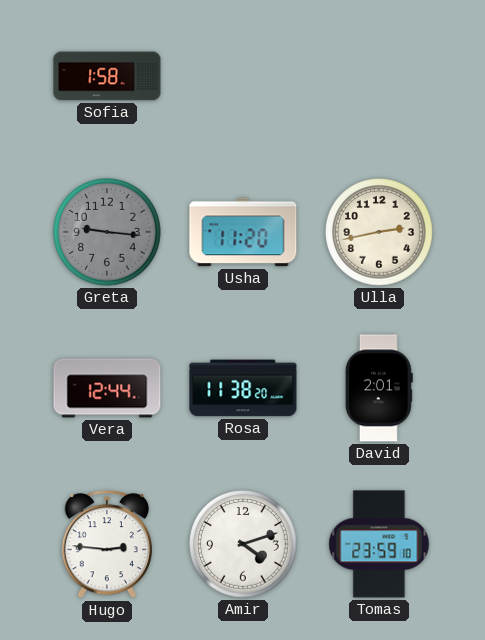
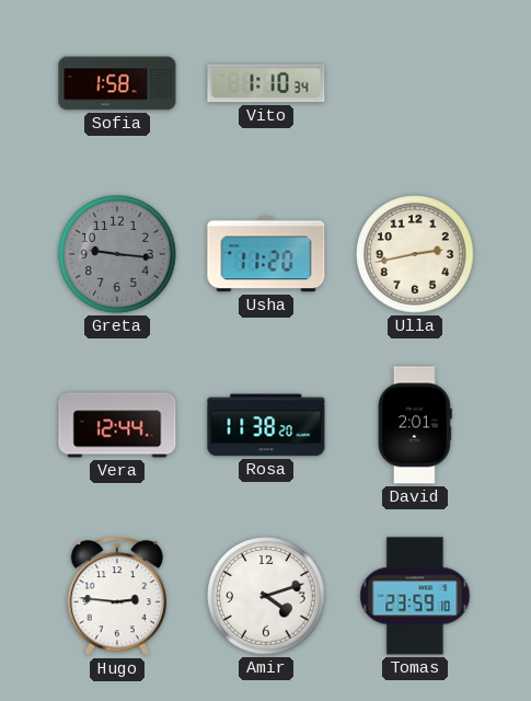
Vito: none -> 1:10 (266, 83)
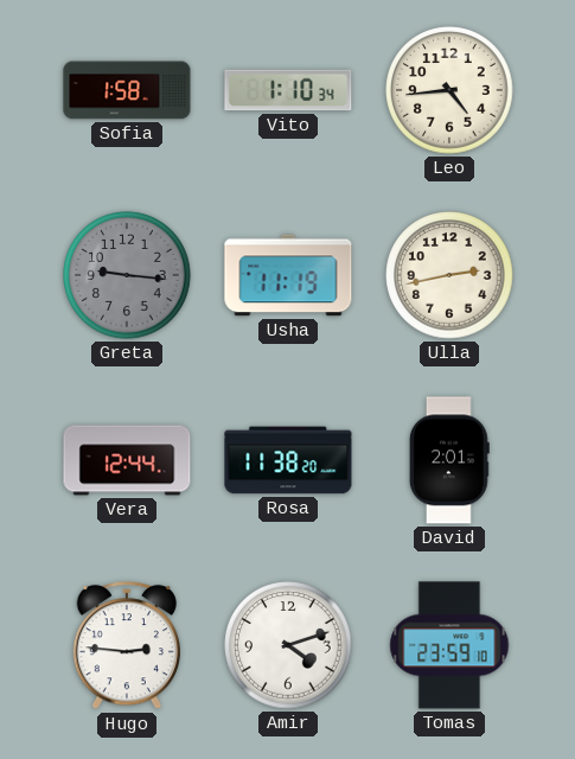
Leo: none -> 4:44 (449, 90)
Usha: 11:20 -> 11:19 (288, 275)
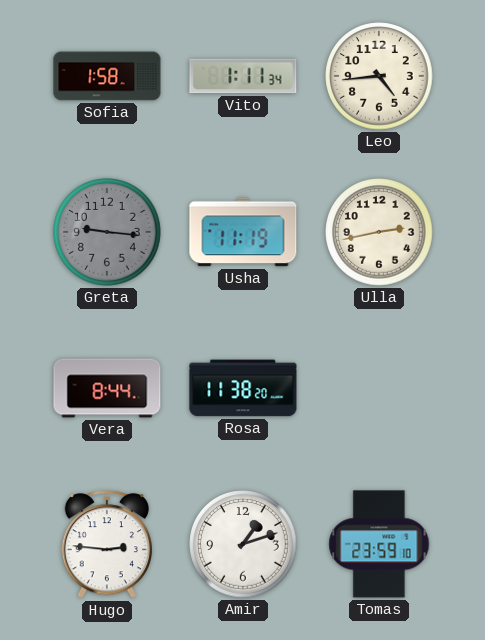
Vito: 1:10 -> 1:11 (243, 76)
Vera: 12:44 -> 8:44 (107, 388)
David: 2:01 -> none (449, 460)
Amir: 4:12 -> 1:12 (243, 544)
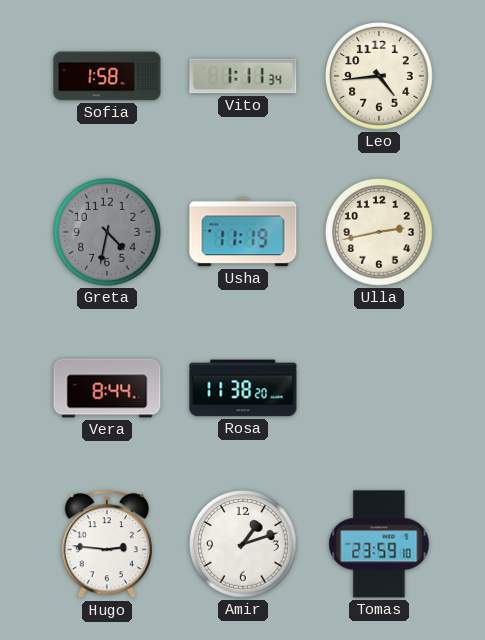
Greta: 9:16 -> 4:32 (107, 232)
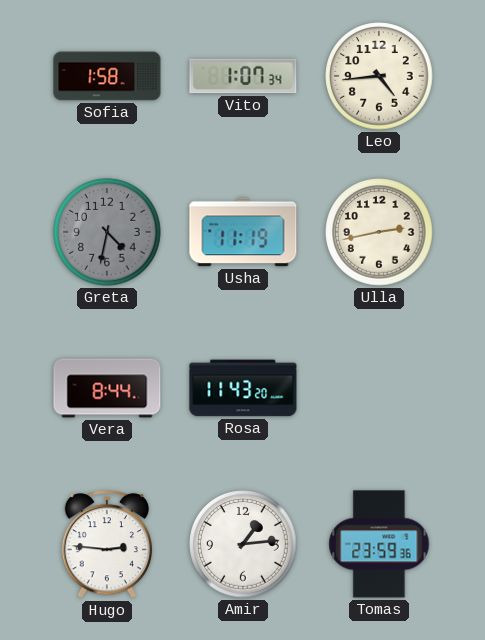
Vito: 1:11 -> 1:07 (243, 76)
Rosa: 11:38 -> 11:43 (243, 388)
Amir: 1:12 -> 1:14 (243, 544)
Tomas: 23:59:10 -> 23:59:36 (379, 544)
